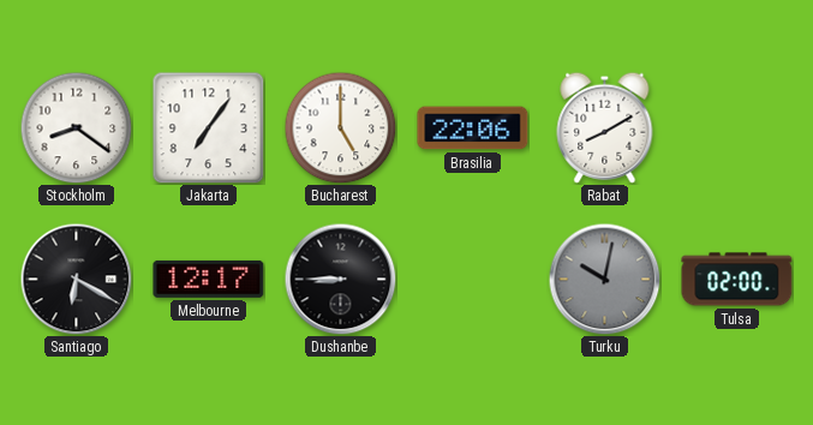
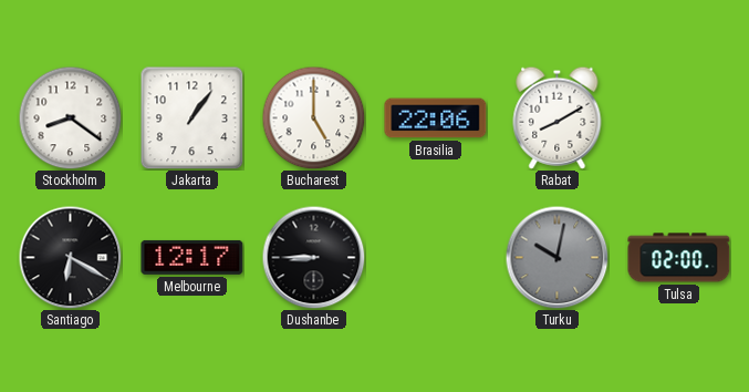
Jakarta: 7:06 -> 1:06 (191, 117)
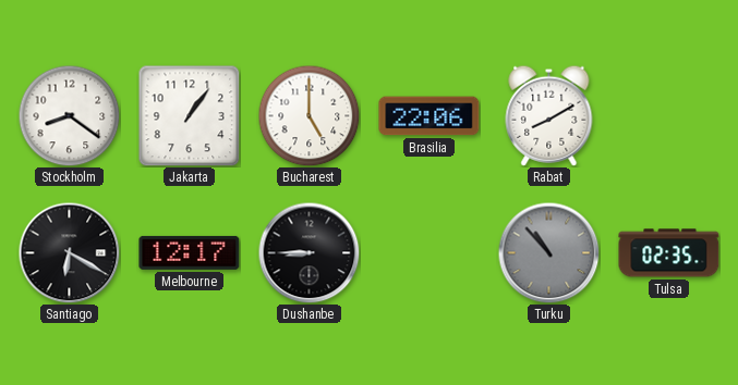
Turku: 10:02 -> 10:53 (548, 252)
Tulsa: 02:00 -> 02:35 (669, 253)
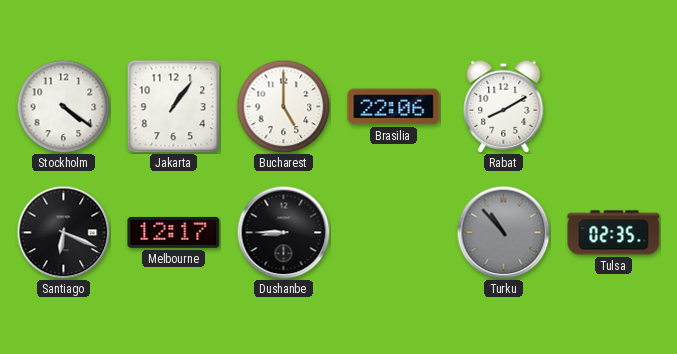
Stockholm: 8:21 -> 4:21 (63, 106)
Santiago: 6:20 -> 6:19 (63, 232)
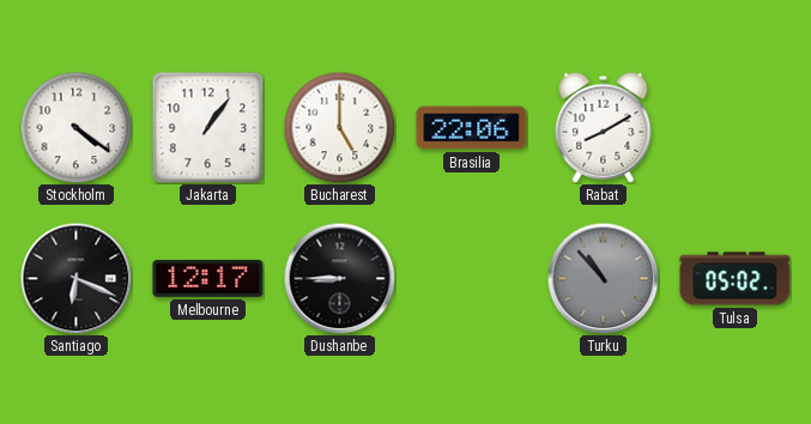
Tulsa: 02:35 -> 05:02 (736, 279)
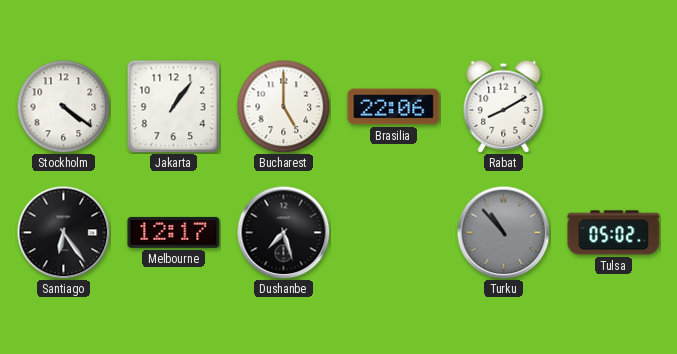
Santiago: 6:19 -> 6:24 (63, 232)
Dushanbe: 8:45 -> 7:27 (283, 232)
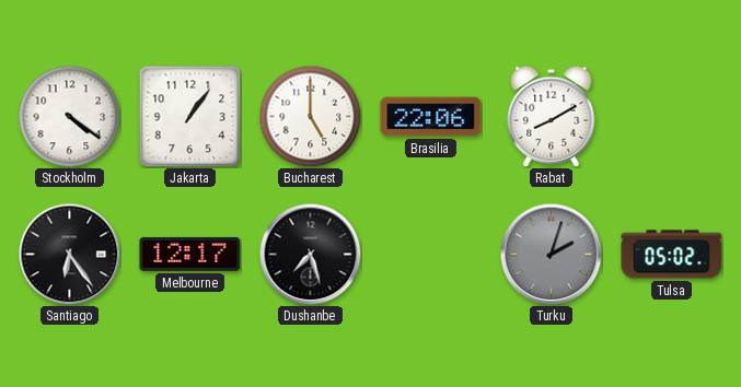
Turku: 10:53 -> 2:03 (551, 254)
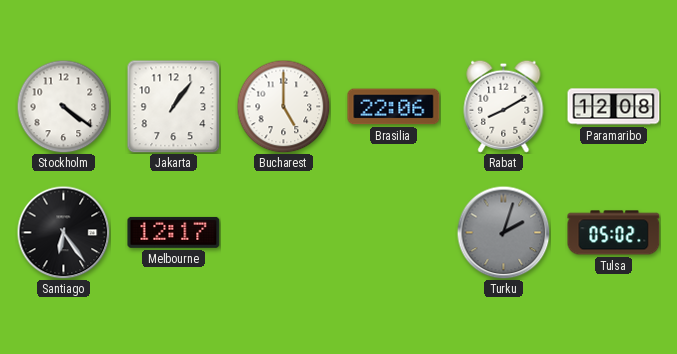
Paramaribo: none -> 12:08 (614, 107)
Dushanbe: 7:27 -> none (310, 254)
